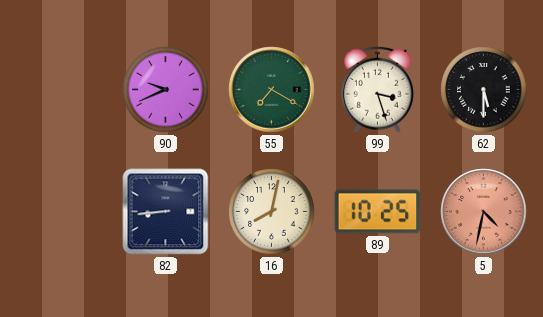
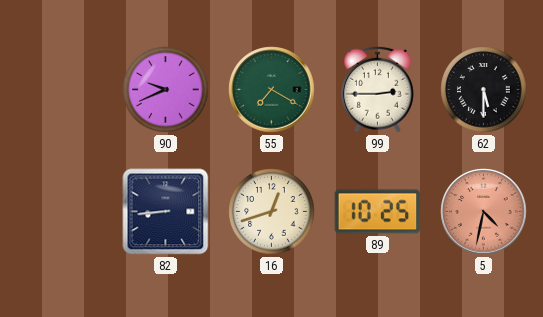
99: 3:27 -> 2:45 (377, 89)
16: 8:02 -> 12:42 (272, 212)
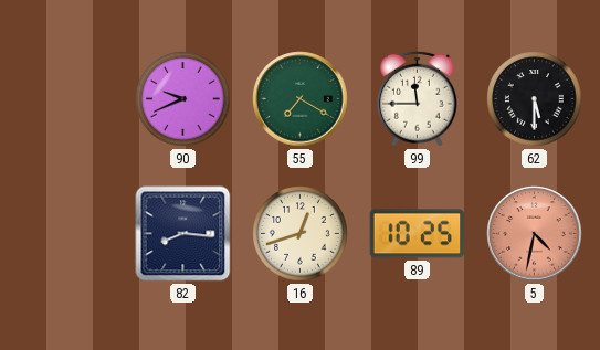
99: 2:45 -> 11:45 (417, 98)
82: 8:44 -> 8:16 (183, 234)
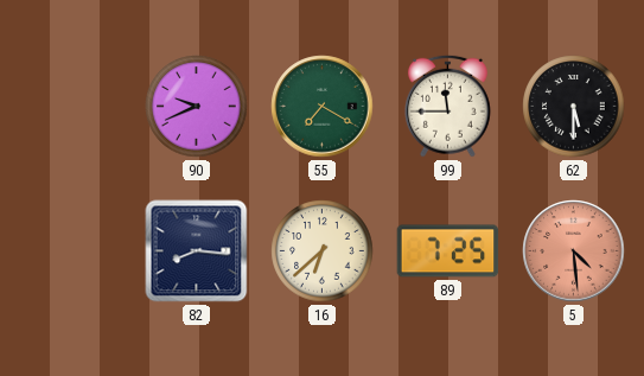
16: 12:42 -> 6:38 (323, 251)
89: 10:25 -> 7:25 (448, 251)
5: 4:32 -> 4:29 (574, 251)
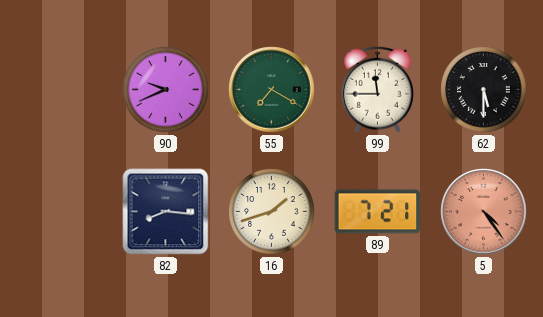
16: 6:38 -> 1:42 (272, 212)
89: 7:25 -> 7:21 (378, 212)
5: 4:29 -> 4:24 (484, 212)
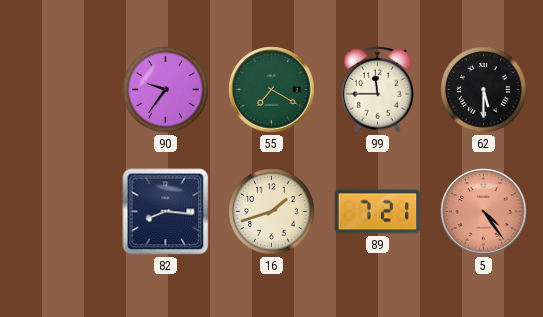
90: 9:41 -> 9:36 (166, 90)
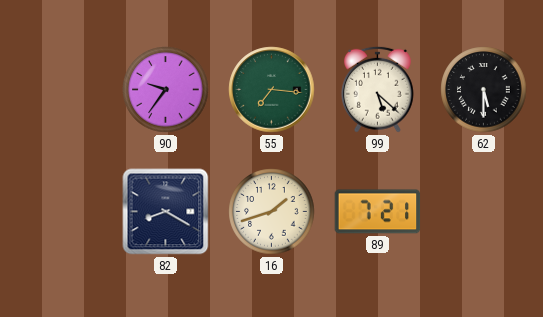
55: 7:20 -> 7:16 (272, 90)
99: 11:45 -> 5:22 (377, 89)
82: 8:16 -> 8:20 (166, 212)
5: 4:24 -> none (484, 212)
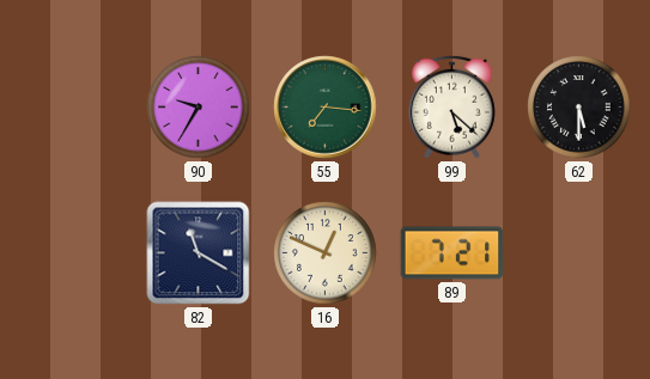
90: 9:36 -> 9:35 (199, 108)
82: 8:20 -> 11:20 (199, 253)
16: 1:42 -> 12:49 (326, 253)
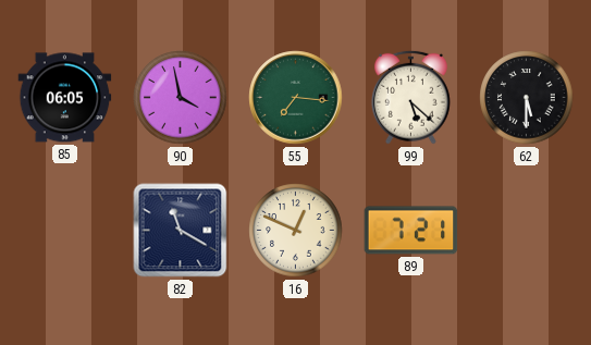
85: none -> 06:05 (65, 98)
90: 9:35 -> 3:58 (181, 98)
